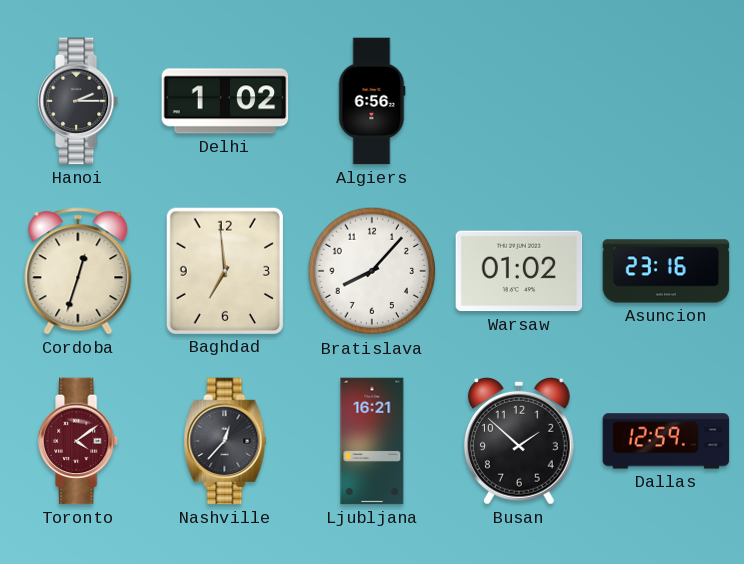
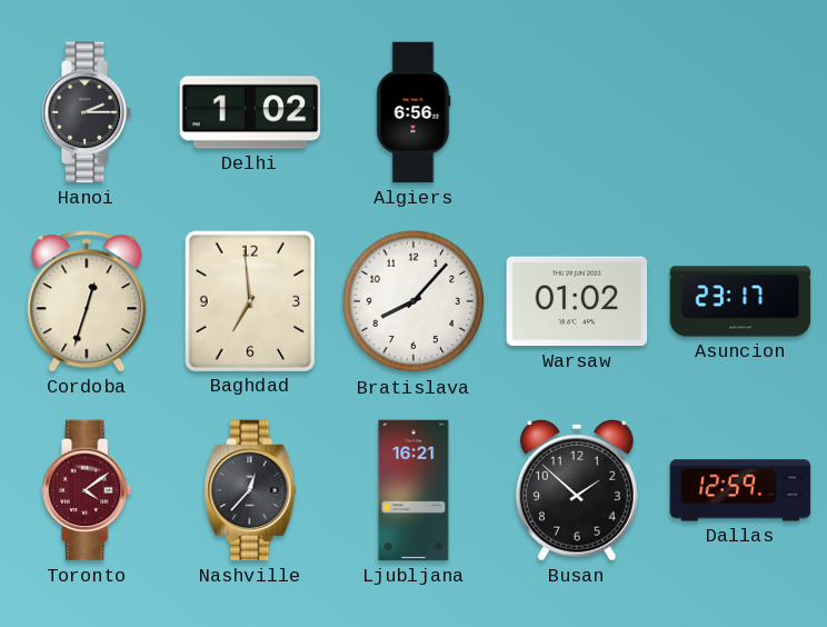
Asuncion: 23:16 -> 23:17 (740, 301)
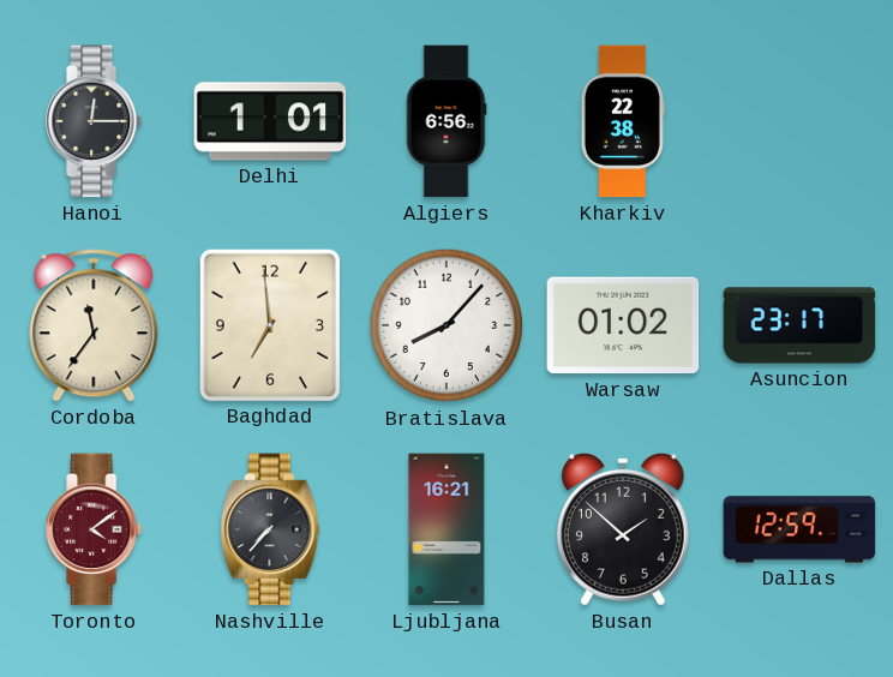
Hanoi: 2:15 -> 12:15 (95, 121)
Delhi: 1:02 -> 1:01 (270, 121)
Kharkiv: none -> 22:38 (623, 121)
Cordoba: 12:33 -> 11:36 (94, 325)
Nashville: 12:37 -> 7:37 (270, 529)
